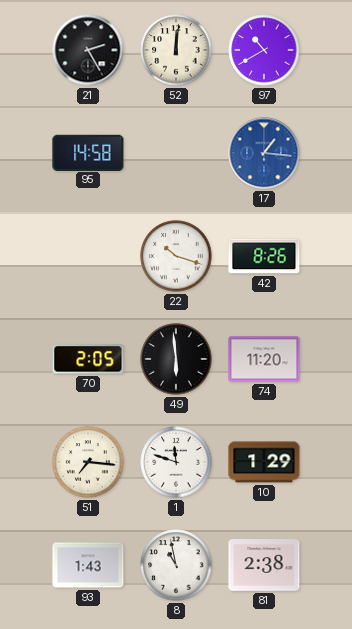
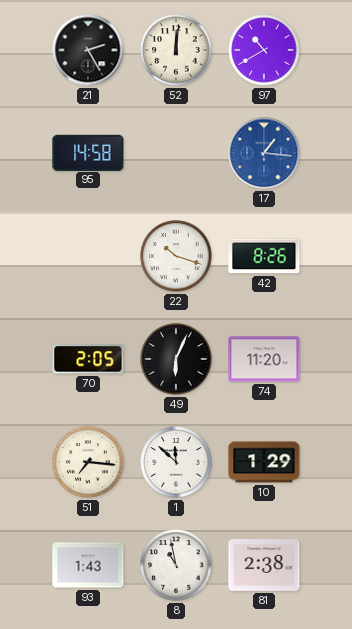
49: 5:59 -> 6:04 (176, 359)
1: 11:48 -> 11:52 (176, 462)
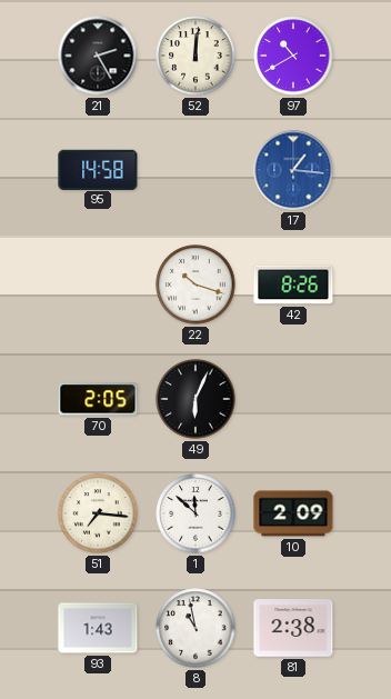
74: 11:20 -> none (264, 359)
10: 1:29 -> 2:09 (293, 513)
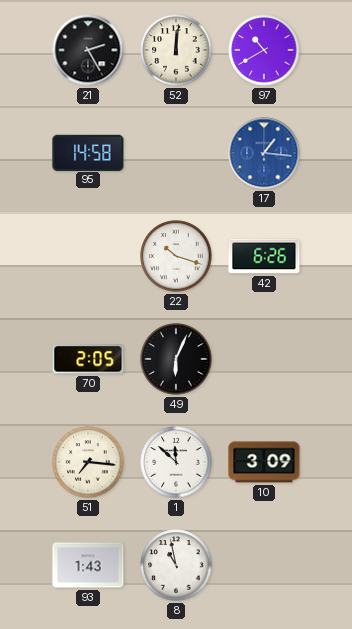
42: 8:26 -> 6:26 (264, 256)
10: 2:09 -> 3:09 (264, 462)
81: 2:38 -> none (293, 628)
